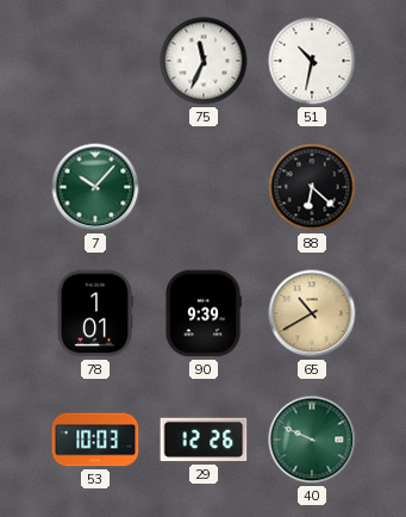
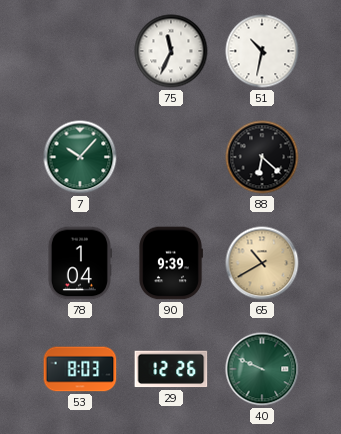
78: 1:01 -> 1:04 (79, 263)
53: 10:03 -> 8:03 (80, 369)
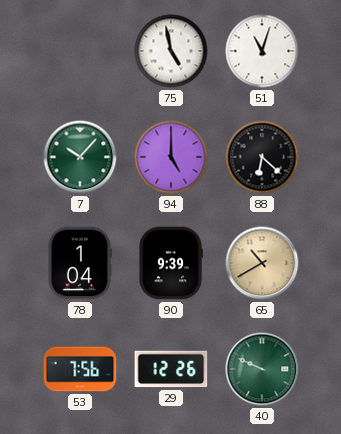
75: 11:34 -> 4:58 (171, 51)
51: 10:32 -> 11:03 (262, 51)
94: none -> 5:00 (171, 157)
53: 8:03 -> 7:56 (80, 369)
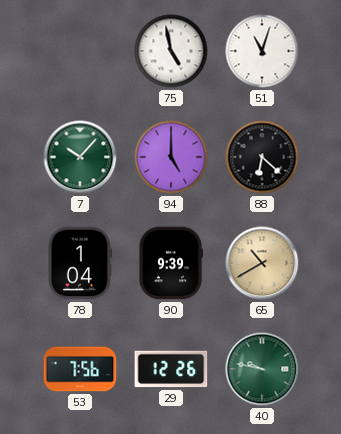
40: 9:49 -> 9:47 (262, 369)
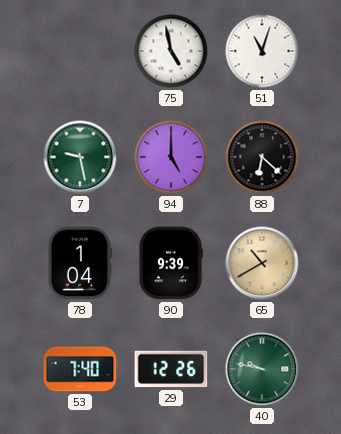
7: 10:07 -> 9:28 (80, 157)
53: 7:56 -> 7:40 (80, 369)
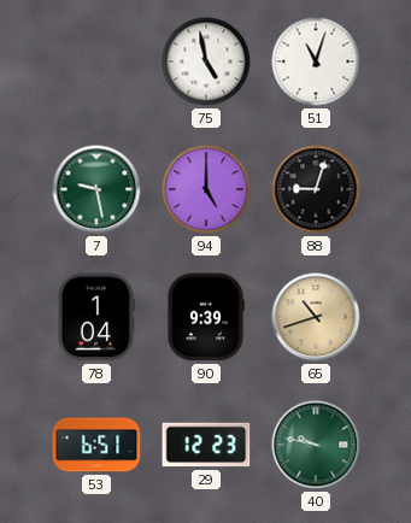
88: 6:22 -> 9:03 (316, 189)
65: 10:40 -> 10:42 (316, 317)
53: 7:40 -> 6:51 (96, 445)
29: 12:26 -> 12:23 (206, 445)
